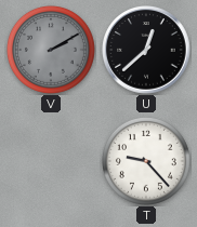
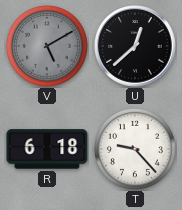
V: 2:10 -> 5:10 (47, 46)
R: none -> 6:18 (47, 149)
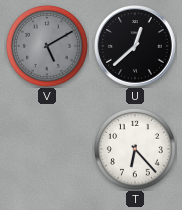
R: 6:18 -> none (47, 149)
T: 9:23 -> 6:23 (135, 149)
